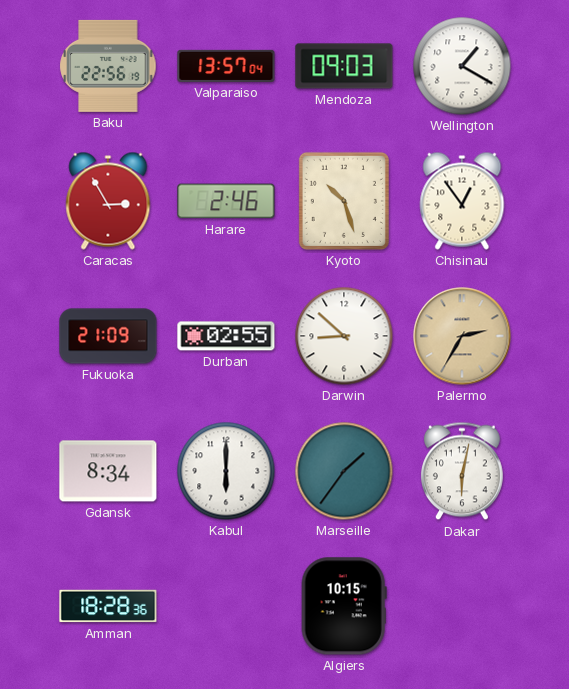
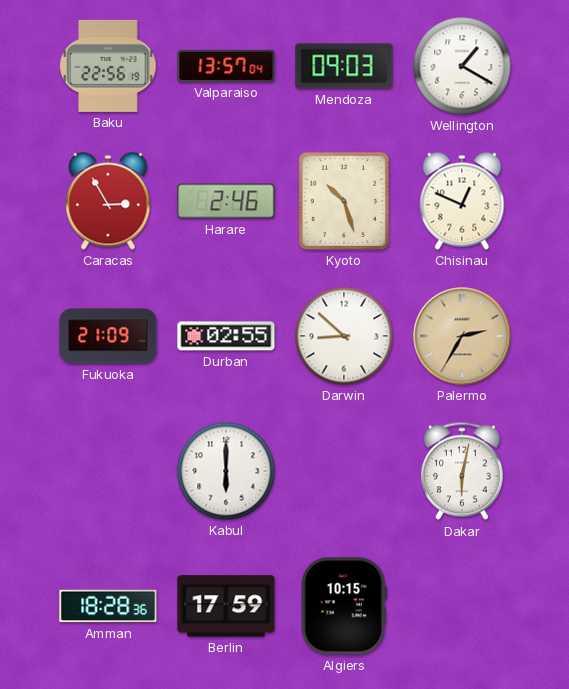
Chisinau: 12:54 -> 12:49 (462, 201)
Gdansk: 8:34 -> none (108, 471)
Marseille: 1:36 -> none (344, 471)
Berlin: none -> 17:59 (226, 606)
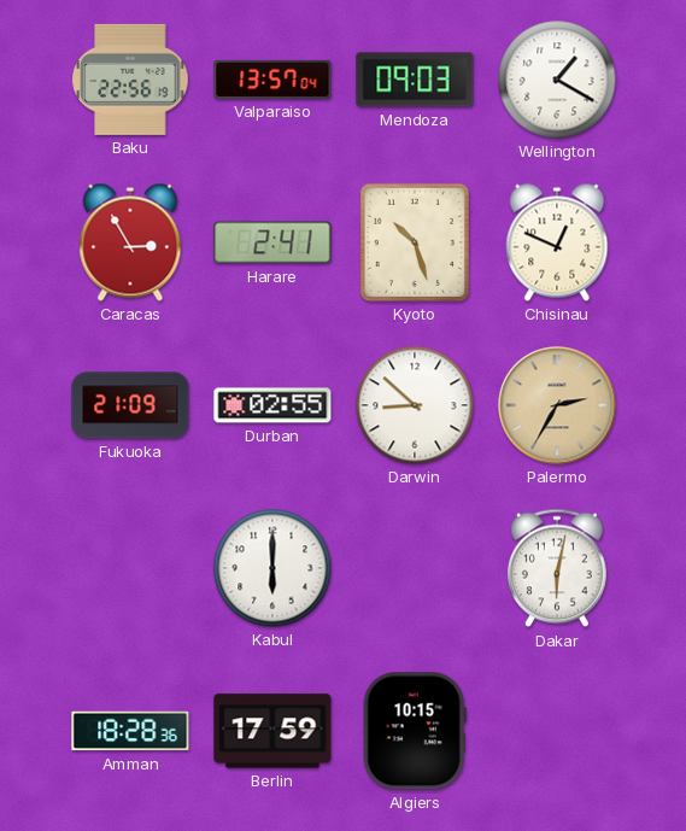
Harare: 2:46 -> 2:41 (272, 242)
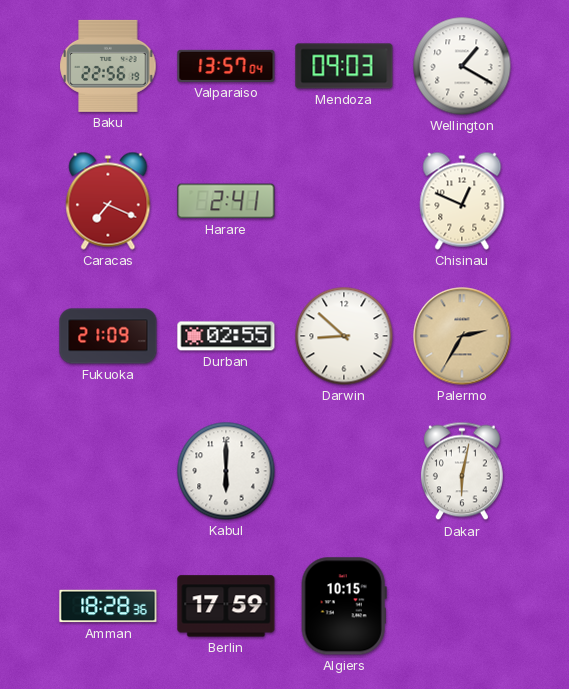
Caracas: 2:55 -> 7:19 (108, 201)
Kyoto: 10:27 -> none (415, 242)
